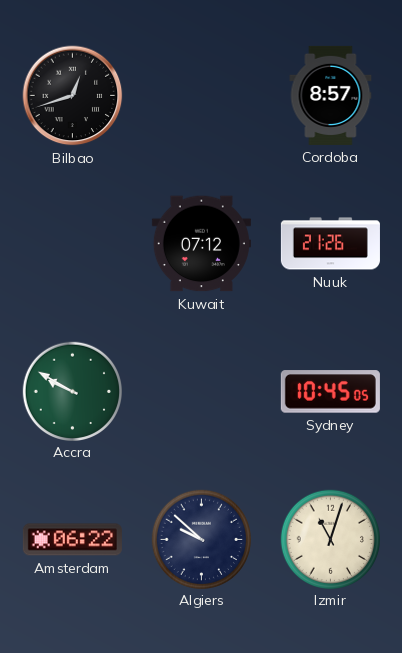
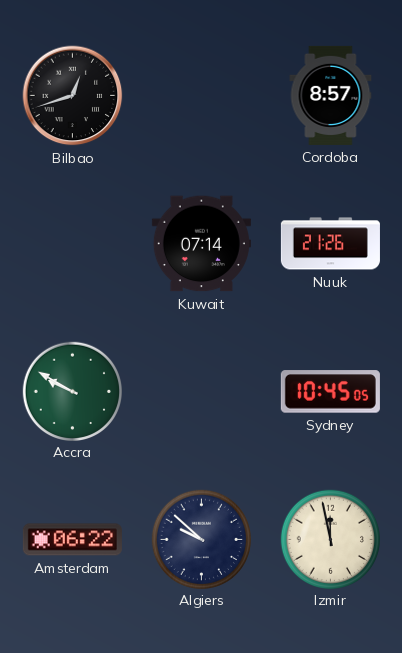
Kuwait: 07:12 -> 07:14 (201, 244)
Izmir: 11:03 -> 11:58 (330, 539)
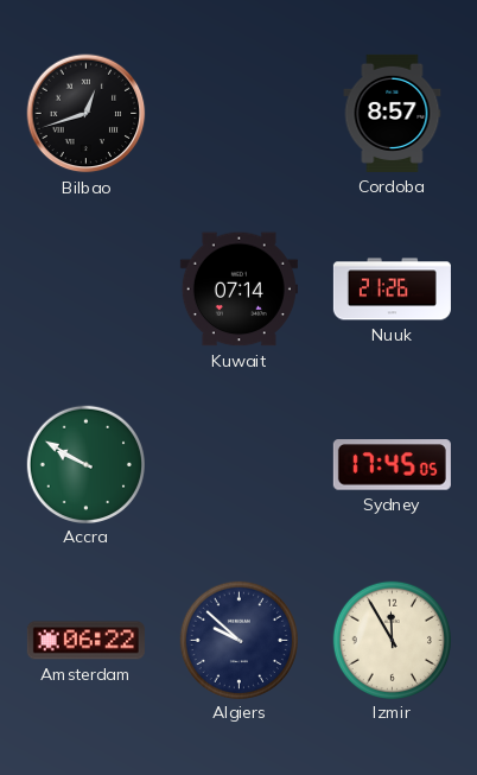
Sydney: 10:45 -> 17:45 (392, 465)
Izmir: 11:58 -> 11:55 (392, 640)
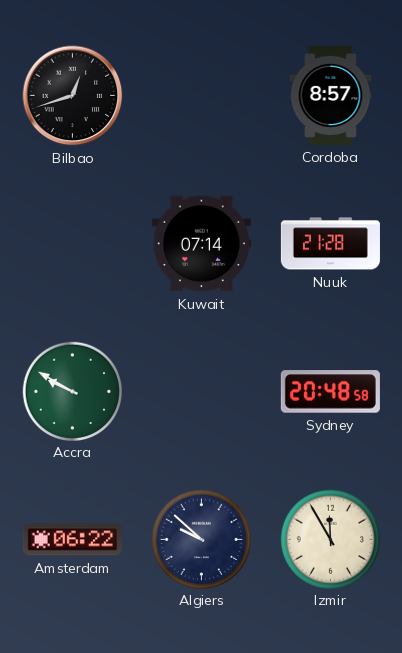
Nuuk: 21:26 -> 21:28 (330, 244)
Sydney: 17:45 -> 20:48 (330, 392)
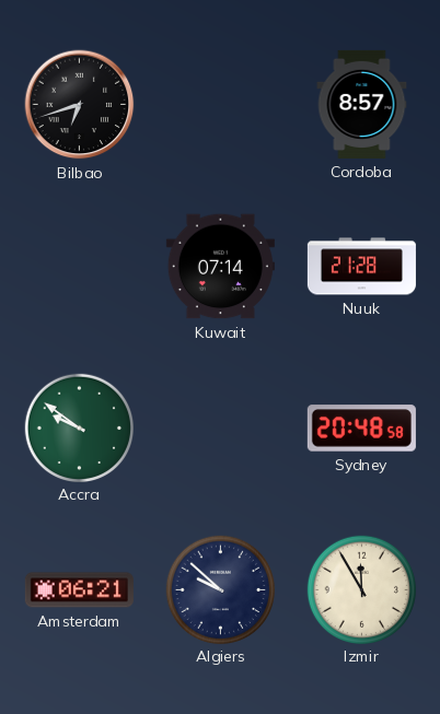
Bilbao: 12:42 -> 6:42 (80, 105)
Accra: 9:50 -> 9:51 (79, 428)
Amsterdam: 06:22 -> 06:21 (79, 590)
